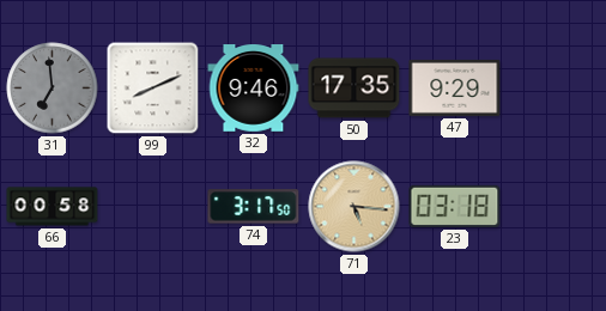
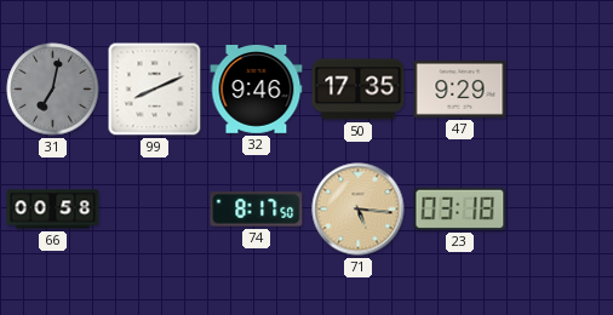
31: 6:59 -> 7:02 (53, 90)
74: 3:17 -> 8:17 (257, 210)
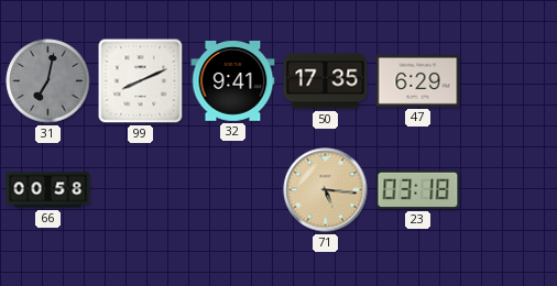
32: 9:46 -> 9:41 (233, 81)
47: 9:29 -> 6:29 (418, 80)
74: 8:17 -> none (257, 210)
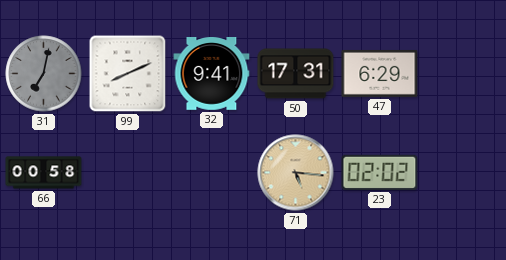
50: 17:35 -> 17:31 (296, 74)
23: 03:18 -> 02:02 (380, 172)
